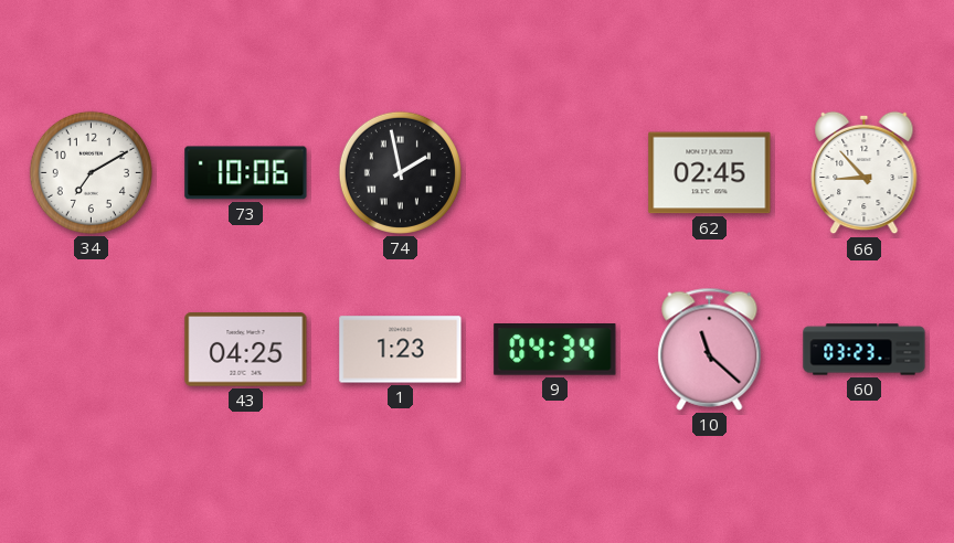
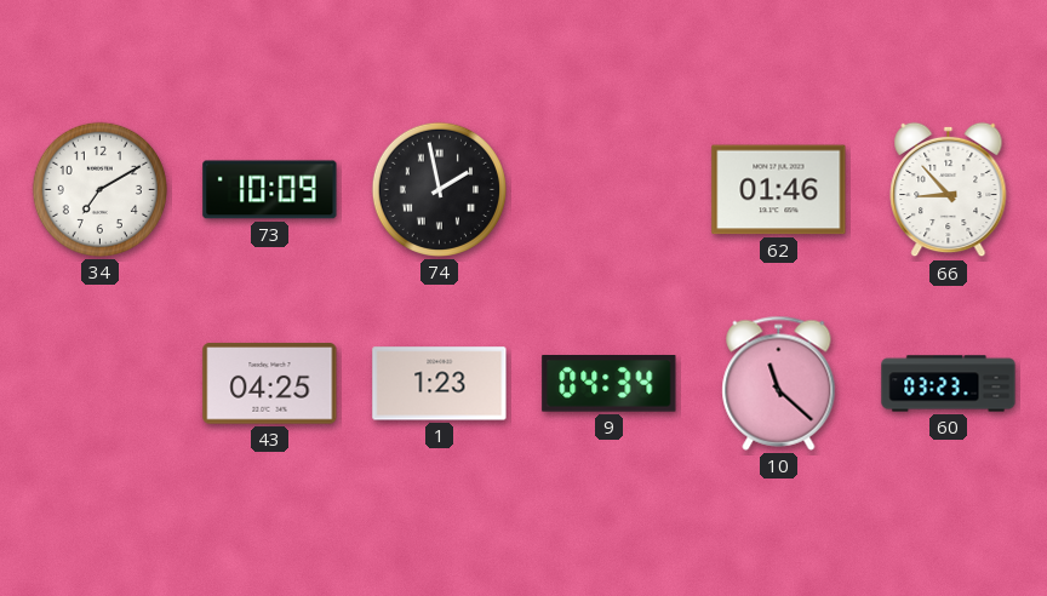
73: 10:06 -> 10:09 (270, 190)
62: 02:45 -> 01:46 (779, 190)
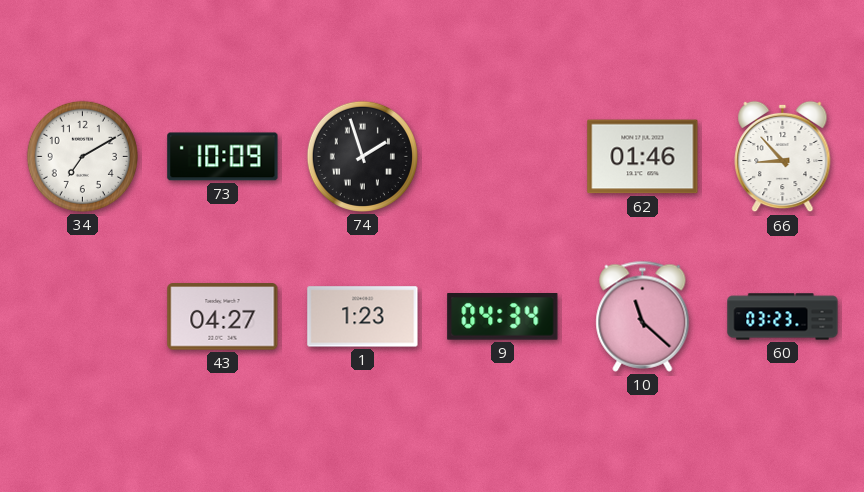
74: 1:58 -> 1:57 (362, 156)
43: 04:25 -> 04:27 (223, 317)
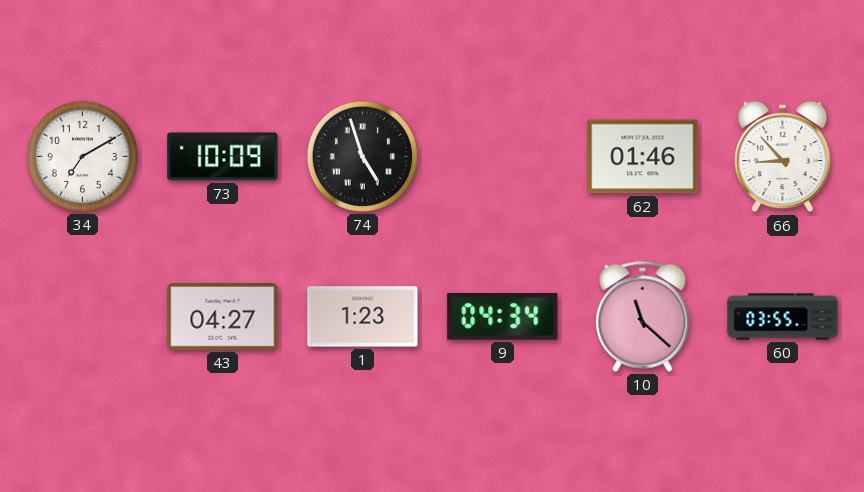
74: 1:57 -> 4:57 (362, 156)
60: 03:23 -> 03:55 (783, 317)
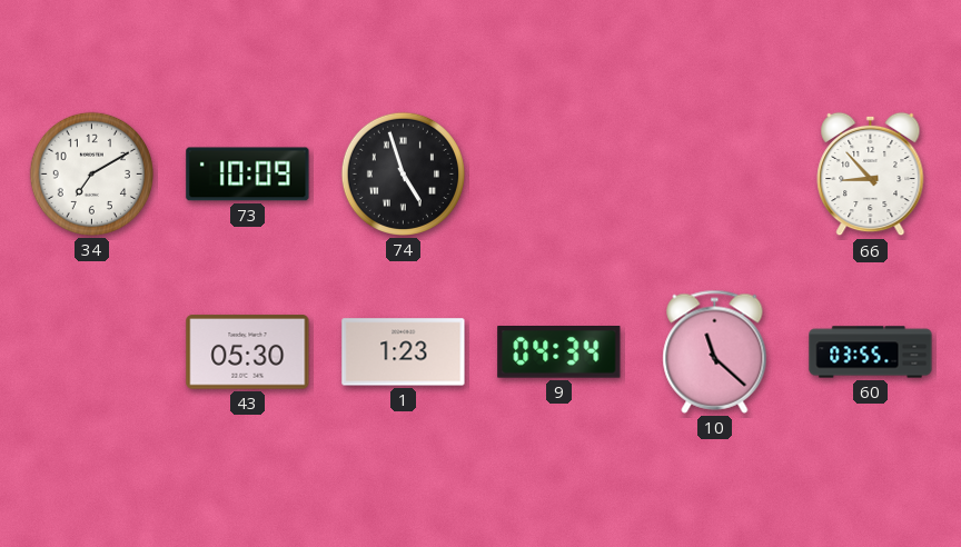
62: 01:46 -> none (643, 157)
43: 04:27 -> 05:30 (248, 352)
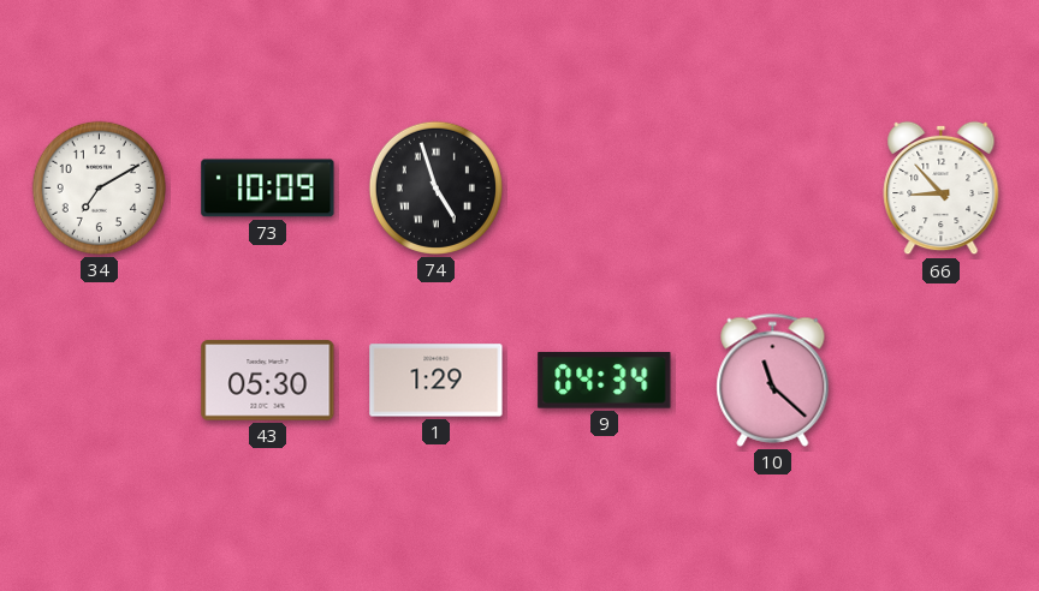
1: 1:23 -> 1:29 (437, 381)
60: 03:55 -> none (871, 352)
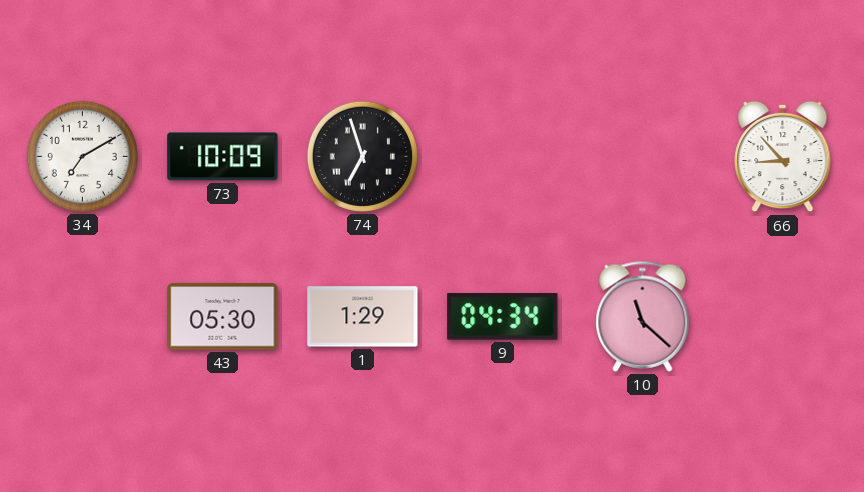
74: 4:57 -> 6:57 (362, 156)
